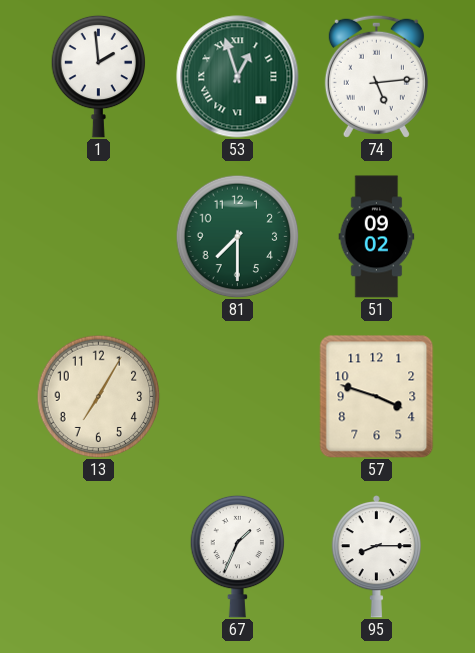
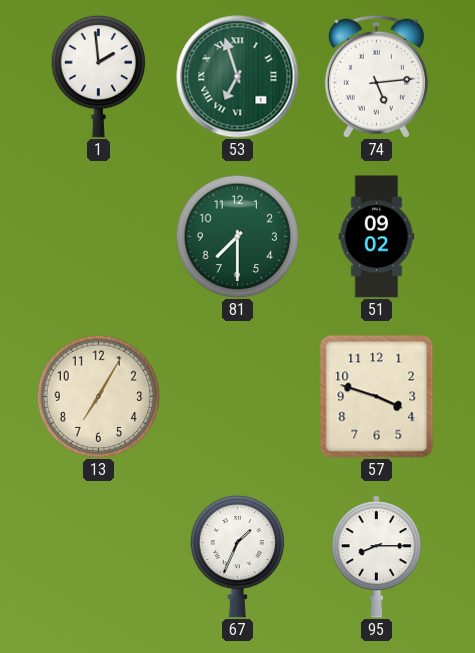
53: 12:57 -> 6:57 (238, 77)
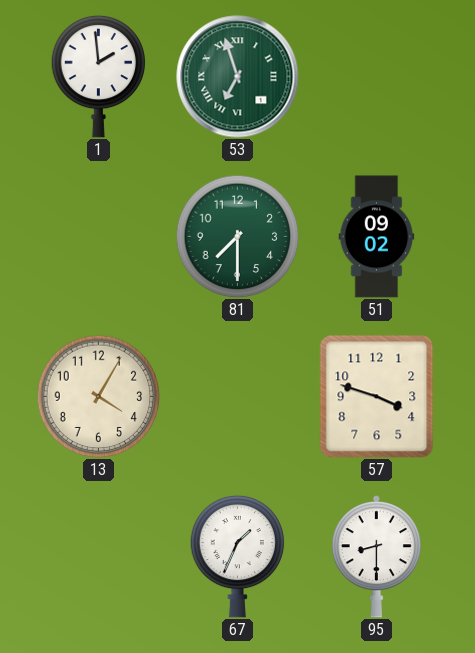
74: 5:14 -> none (376, 76)
13: 7:05 -> 4:05 (98, 396)
95: 8:15 -> 8:30 (376, 557)
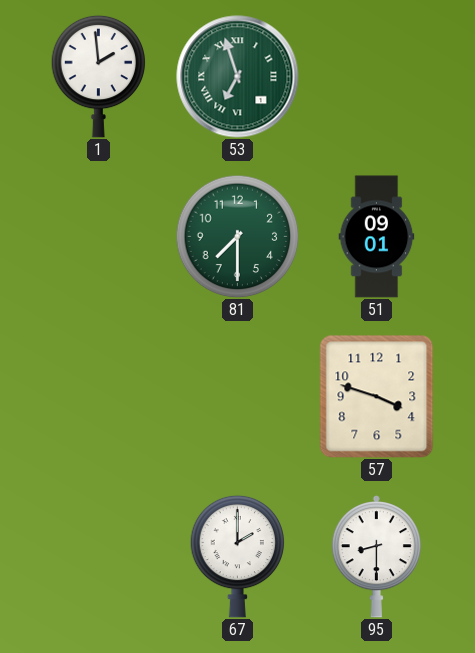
51: 09:02 -> 09:01 (377, 237)
13: 4:05 -> none (98, 396)
67: 1:34 -> 2:00 (238, 556)
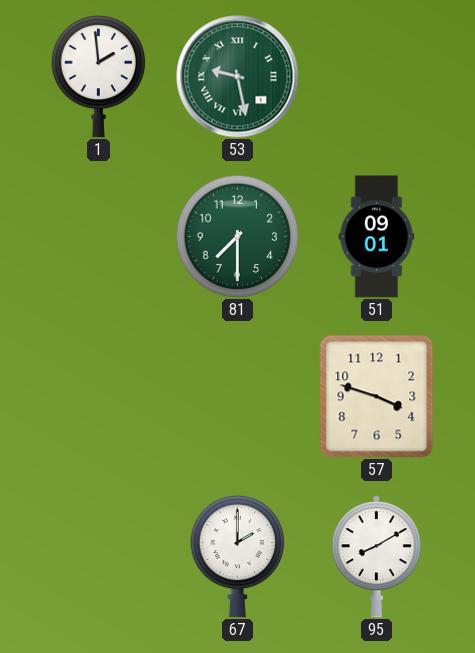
53: 6:57 -> 9:28 (238, 77)
95: 8:30 -> 8:10 (376, 557)
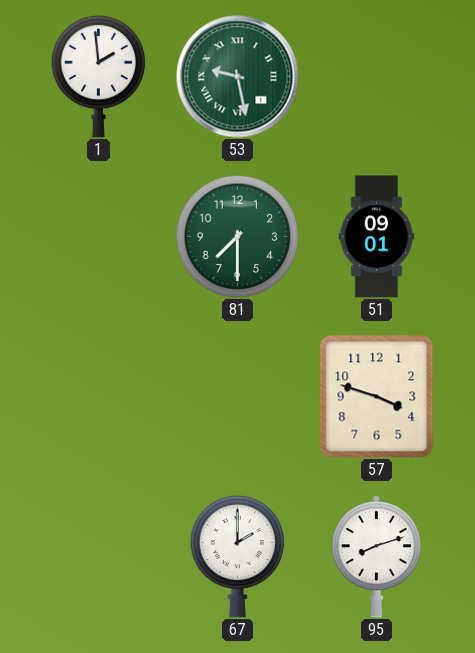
95: 8:10 -> 8:12 (376, 557)
